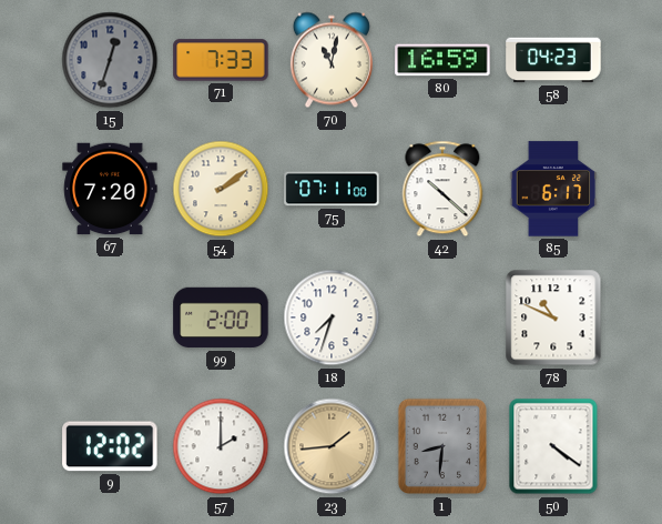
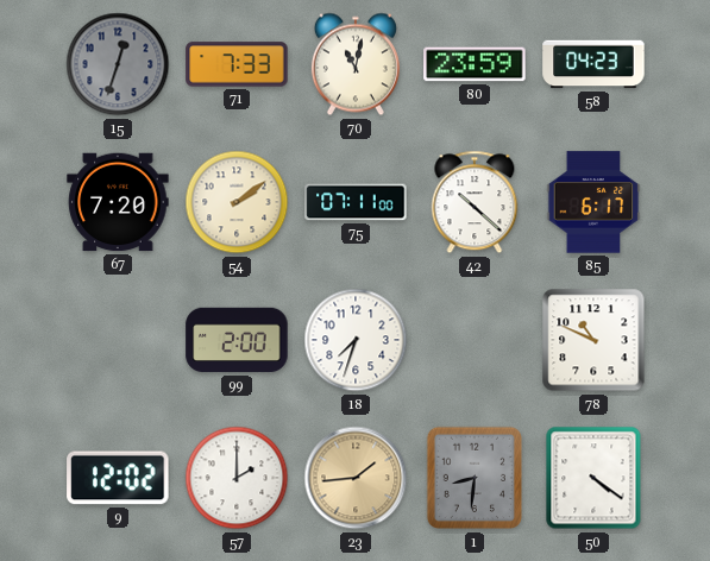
80: 16:59 -> 23:59 (475, 64)
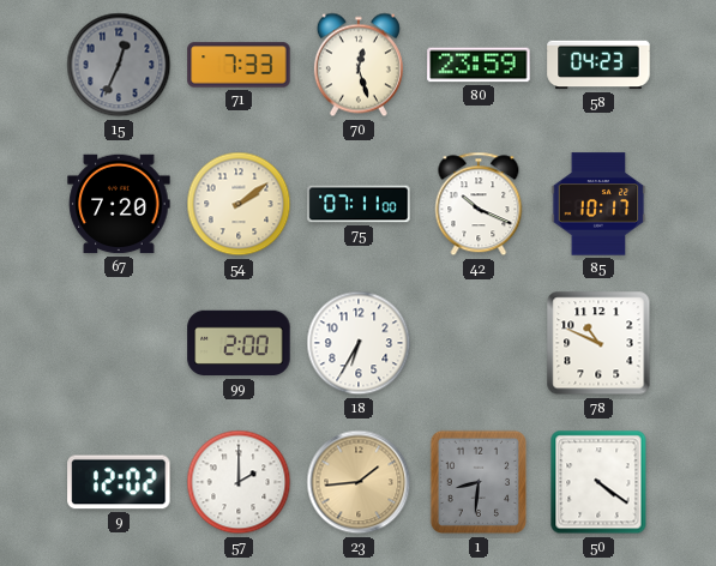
15: 12:33 -> 12:34 (119, 65)
70: 11:02 -> 12:27 (359, 65)
42: 10:22 -> 10:19 (479, 204)
85: 6:17 -> 10:17 (598, 204)
18: 7:33 -> 6:35 (359, 343)
